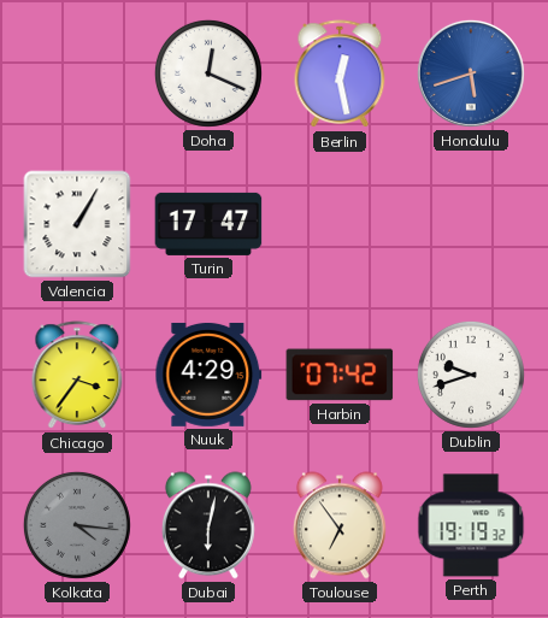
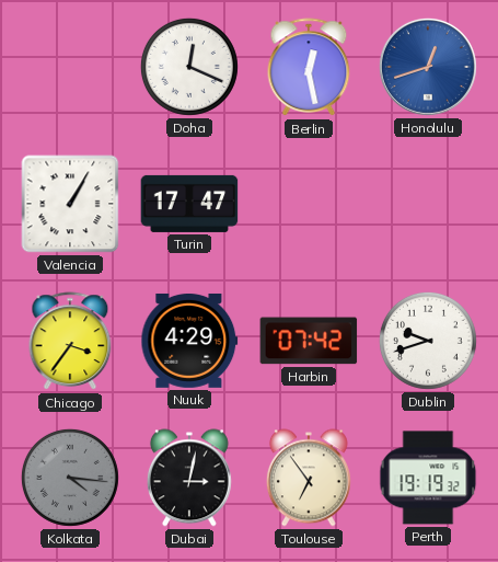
Honolulu: 5:42 -> 12:42 (428, 67)
Dubai: 6:02 -> 3:02 (189, 478)
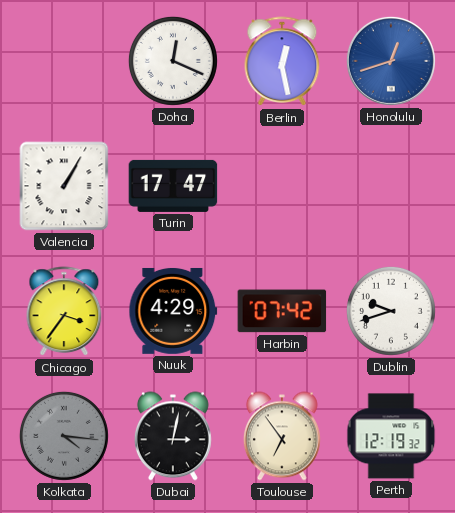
Perth: 19:19 -> 12:19 (391, 436)
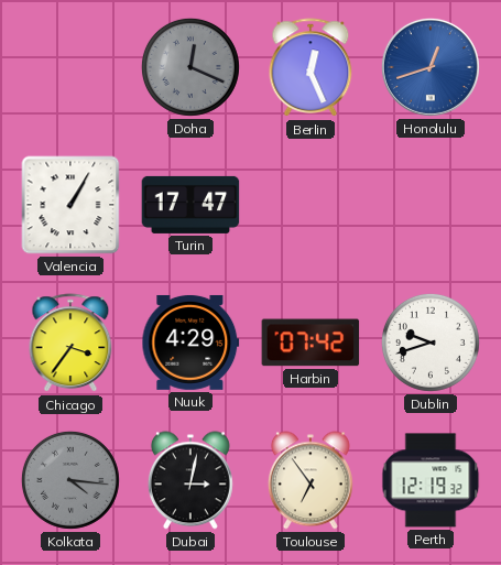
Doha dial: white -> grey (190, 67)
Berlin: 12:28 -> 12:26 (311, 68)
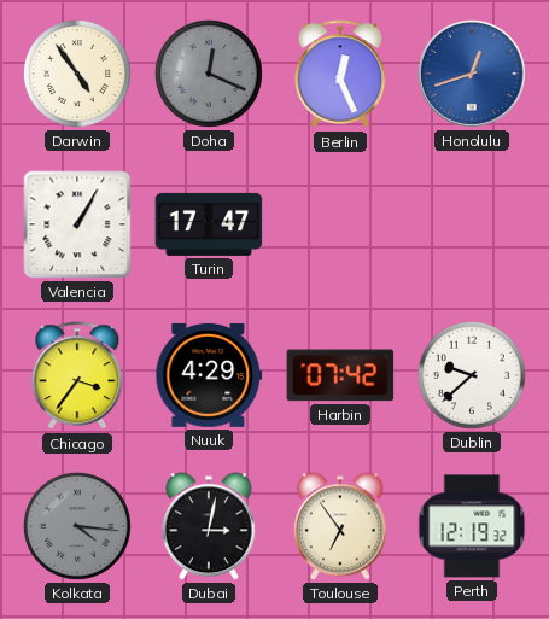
Darwin: none -> 4:54 (77, 74)
Dublin: 9:42 -> 9:38 (472, 375)
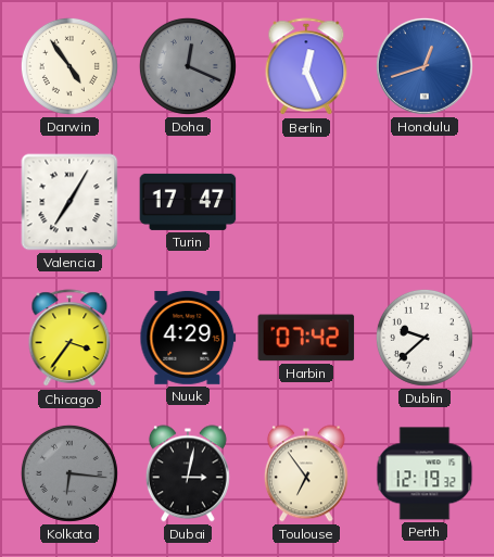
Valencia: 1:05 -> 7:05 (69, 202)
Kolkata: 4:16 -> 6:16 (69, 473)
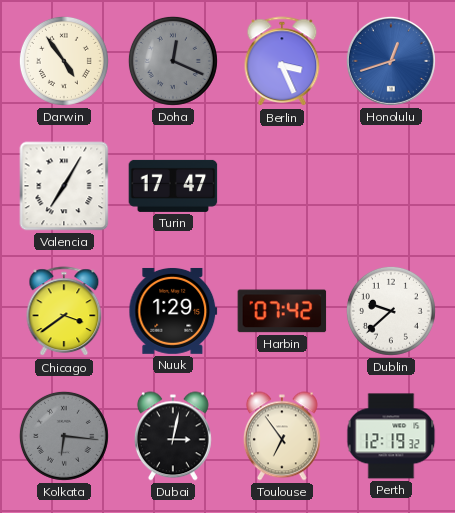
Berlin: 12:26 -> 3:26 (282, 62)
Chicago: 3:36 -> 3:39 (64, 312)
Nuuk: 4:29 -> 1:29 (173, 311)
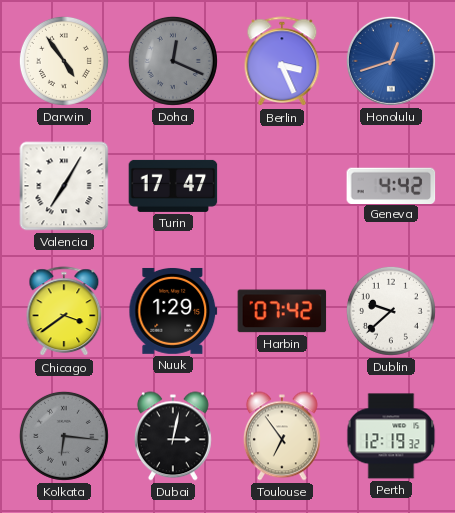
Geneva: none -> 4:42 (391, 185)
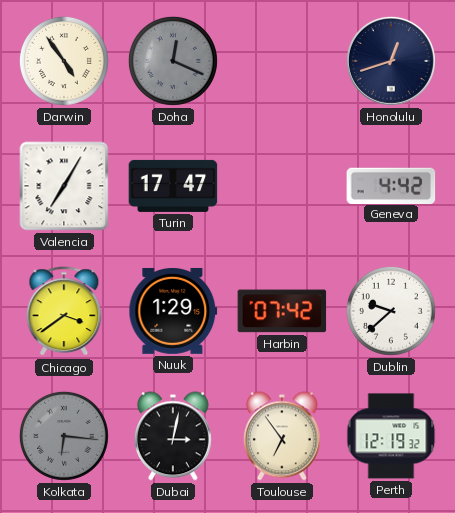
Berlin: 3:26 -> none (282, 62)
Honolulu dial: blue -> navy (391, 61)
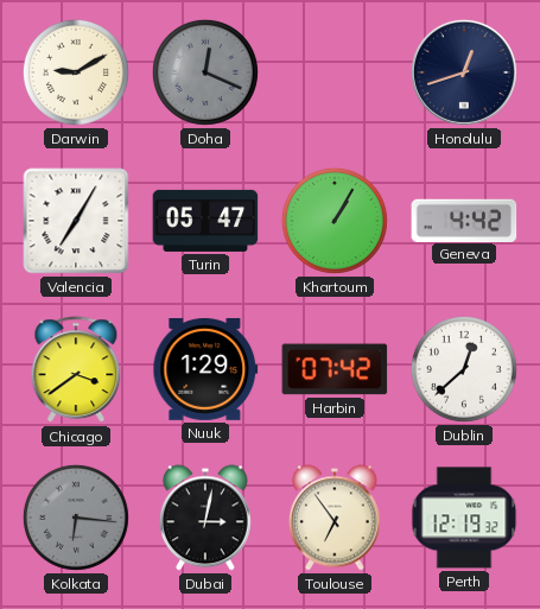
Darwin: 4:54 -> 9:10 (76, 72)
Turin: 17:47 -> 05:47 (205, 221)
Khartoum: none -> 1:05 (335, 221)
Dublin: 9:38 -> 12:38 (464, 369)
